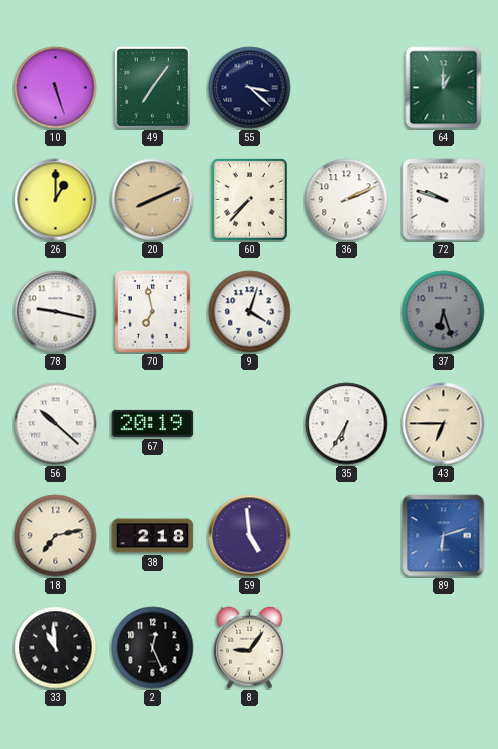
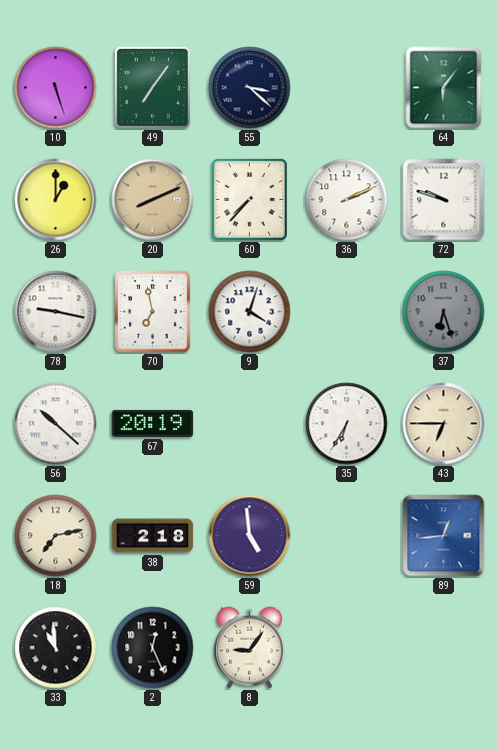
64: 1:00 -> 6:06 (444, 88)
89: 6:12 -> 12:44 (444, 536)
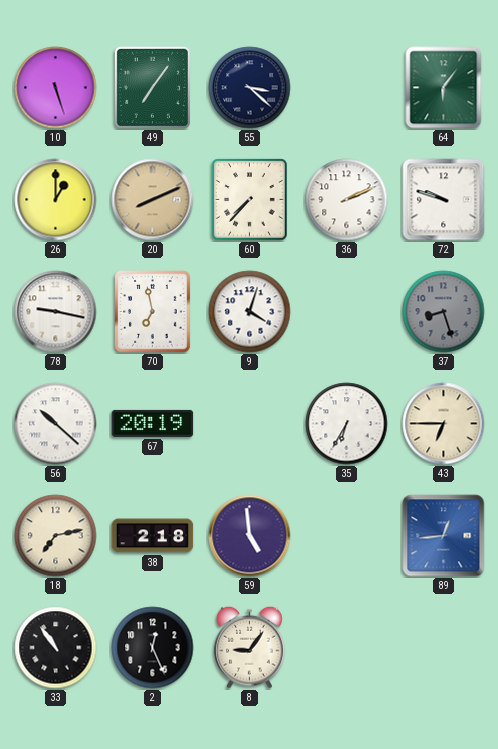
37: 6:27 -> 8:27 (444, 312)
33: 10:59 -> 10:54 (56, 648)
